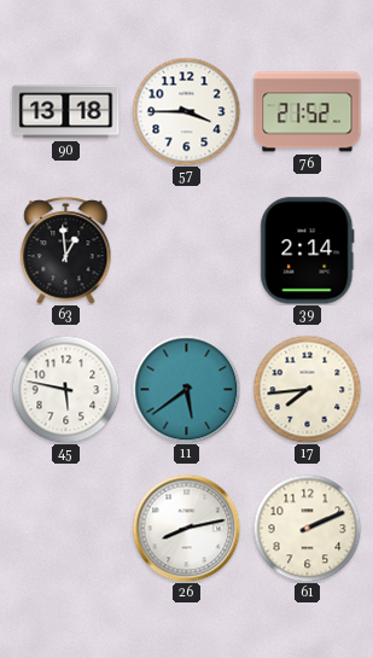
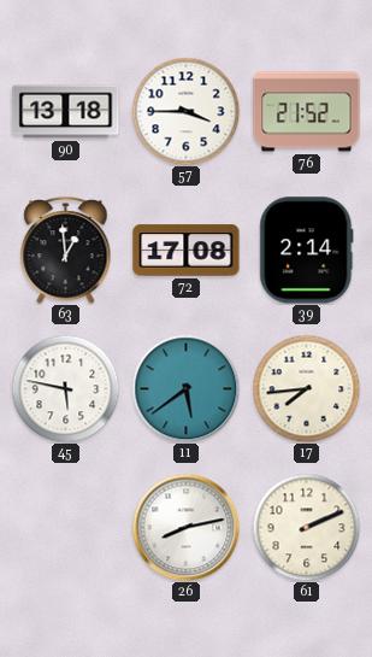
72: none -> 17:08 (187, 251)
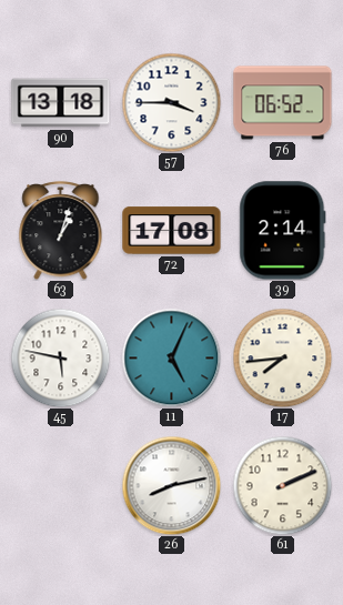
76: 21:52 -> 06:52 (283, 103)
63: 12:59 -> 1:03 (61, 231)
11: 5:39 -> 5:04 (171, 357)
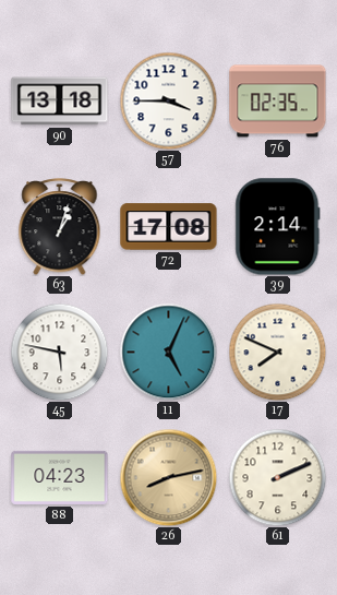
76: 06:52 -> 02:35 (278, 102)
17: 7:44 -> 7:49 (277, 352)
88: none -> 04:23 (60, 477)
26 dial: white -> champagne (168, 477)
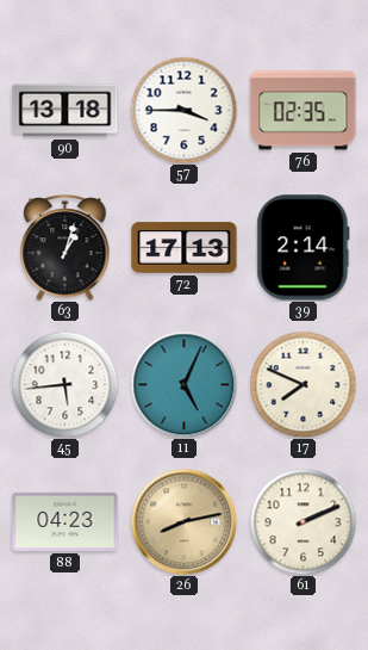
72: 17:08 -> 17:13 (185, 248)
45: 5:47 -> 5:44 (64, 384)
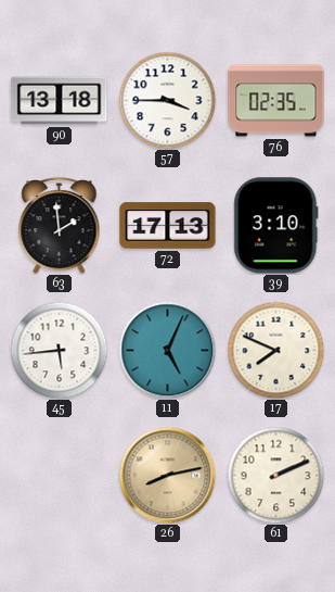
63: 1:03 -> 1:59 (60, 226)
39: 2:14 -> 3:10 (276, 226)
88: 04:23 -> none (66, 521)
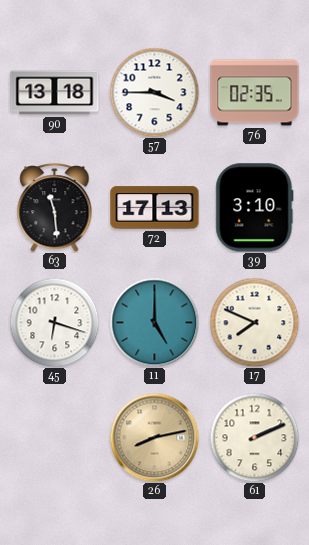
63: 1:59 -> 11:29 (55, 208)
45: 5:44 -> 6:18 (54, 322)
11: 5:04 -> 5:00 (154, 322)
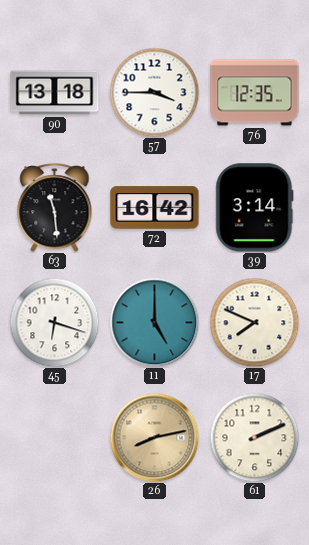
76: 02:35 -> 12:35 (255, 93)
72: 17:13 -> 16:42 (155, 208)
39: 3:10 -> 3:14 (255, 208)
